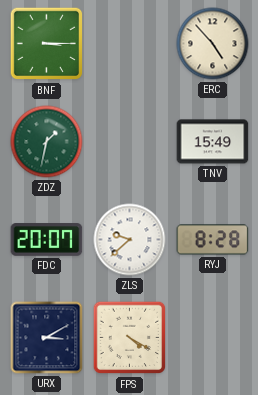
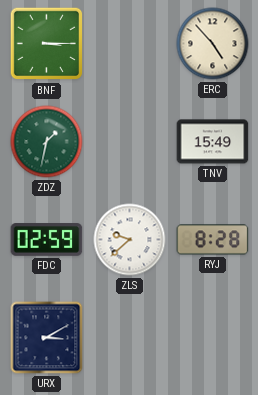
FDC: 20:07 -> 02:59 (47, 240)
FPS: 4:20 -> none (130, 338)
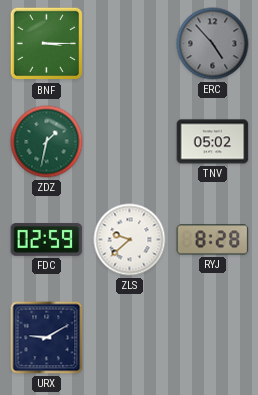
ERC dial: cream -> grey (213, 44)
TNV: 15:49 -> 05:02 (213, 142)
URX: 3:10 -> 9:10 (47, 338)
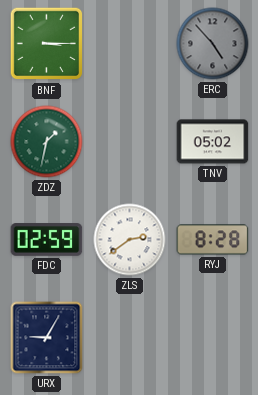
ZLS: 9:38 -> 2:39 (130, 240)
URX: 9:10 -> 9:05 (47, 338)
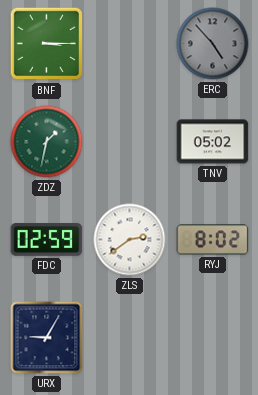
RYJ: 8:28 -> 8:02 (213, 240)
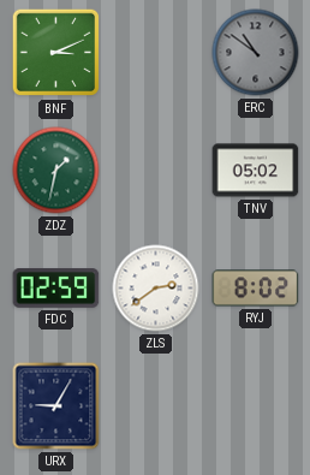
BNF: 3:15 -> 3:11 (56, 53)
ERC: 4:53 -> 10:51 (256, 53)
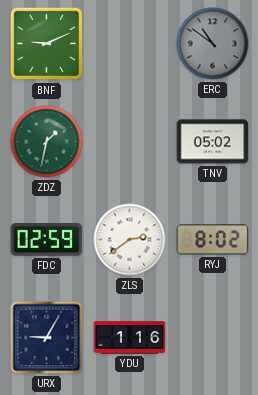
BNF: 3:11 -> 9:11 (47, 44)
YDU: none -> 1:16 (130, 338)
